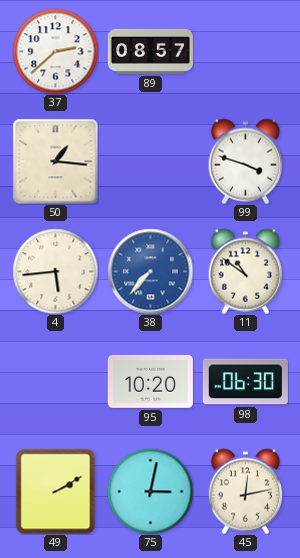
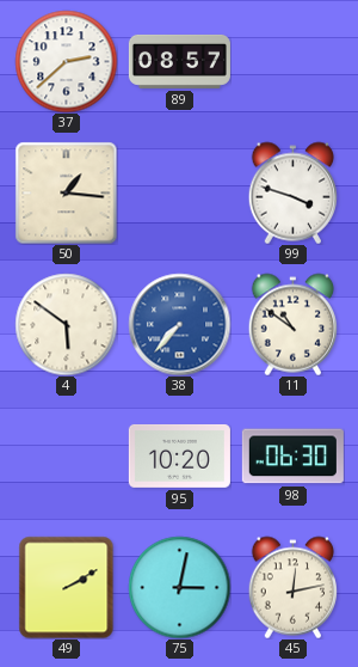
4: 5:44 -> 5:51 (66, 324)
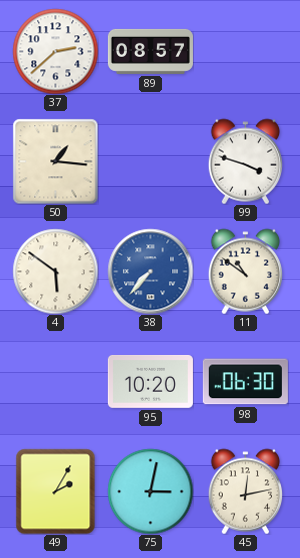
49: 2:10 -> 2:05 (56, 491)
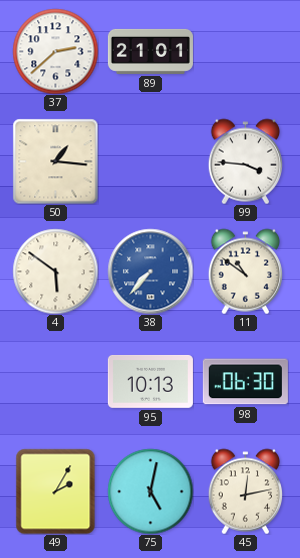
89: 08:57 -> 21:01 (150, 51)
99: 3:48 -> 3:46 (246, 161)
95: 10:20 -> 10:13 (150, 381)
75: 3:02 -> 5:02 (150, 491)
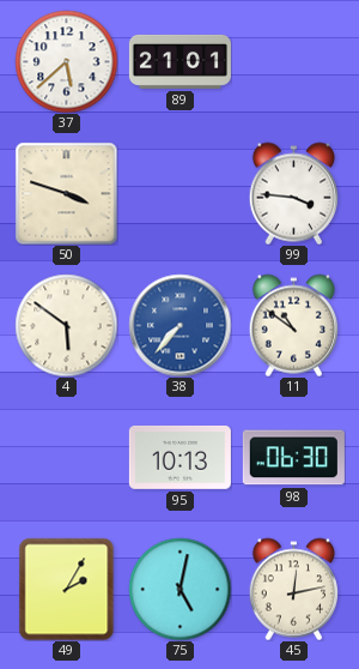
37: 2:38 -> 5:38 (66, 61)
50: 1:16 -> 3:48 (66, 193)
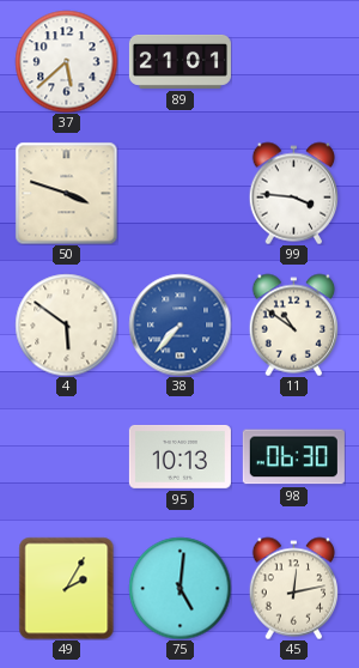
75: 5:02 -> 5:01 (180, 588)
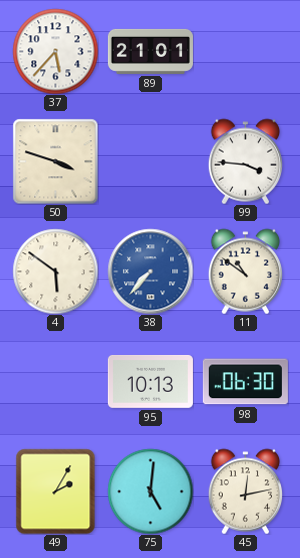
37: 5:38 -> 5:37 (55, 51)
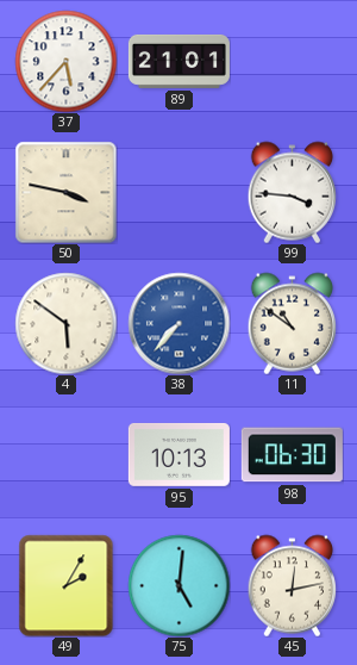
50: 3:48 -> 3:47 (65, 192)
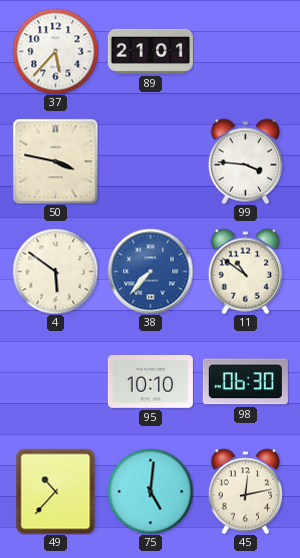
95: 10:13 -> 10:10 (150, 381)
49: 2:05 -> 10:37 (56, 491)
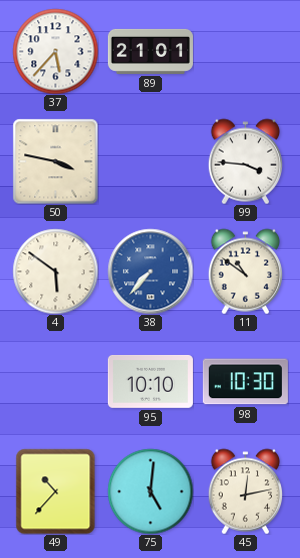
98: 06:30 -> 10:30 (245, 382)
